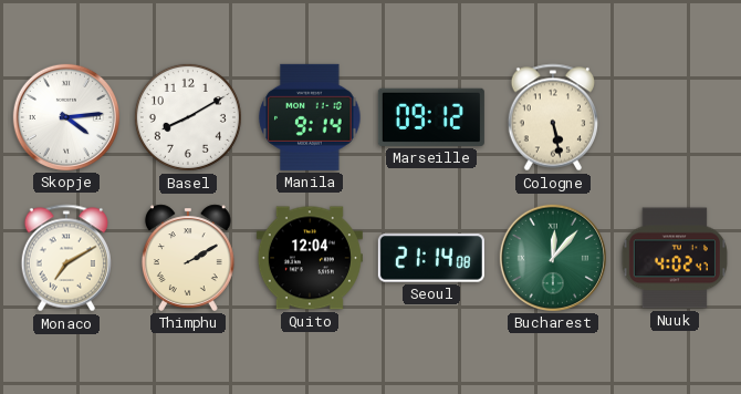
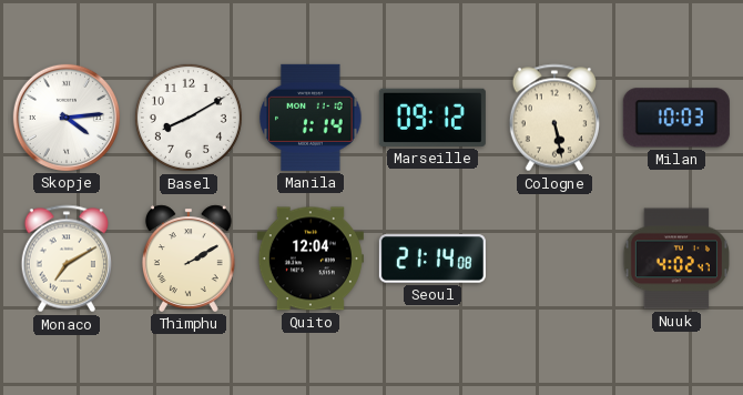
Manila: 9:14 -> 1:14 (311, 118)
Milan: none -> 10:03 (676, 118)
Bucharest: 12:07 -> none (553, 258)
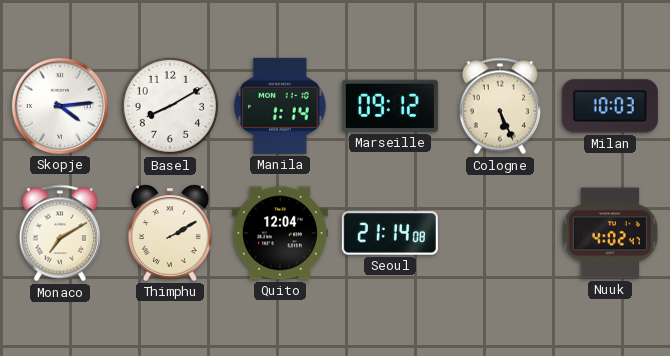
Cologne: 5:28 -> 5:26 (499, 106)
